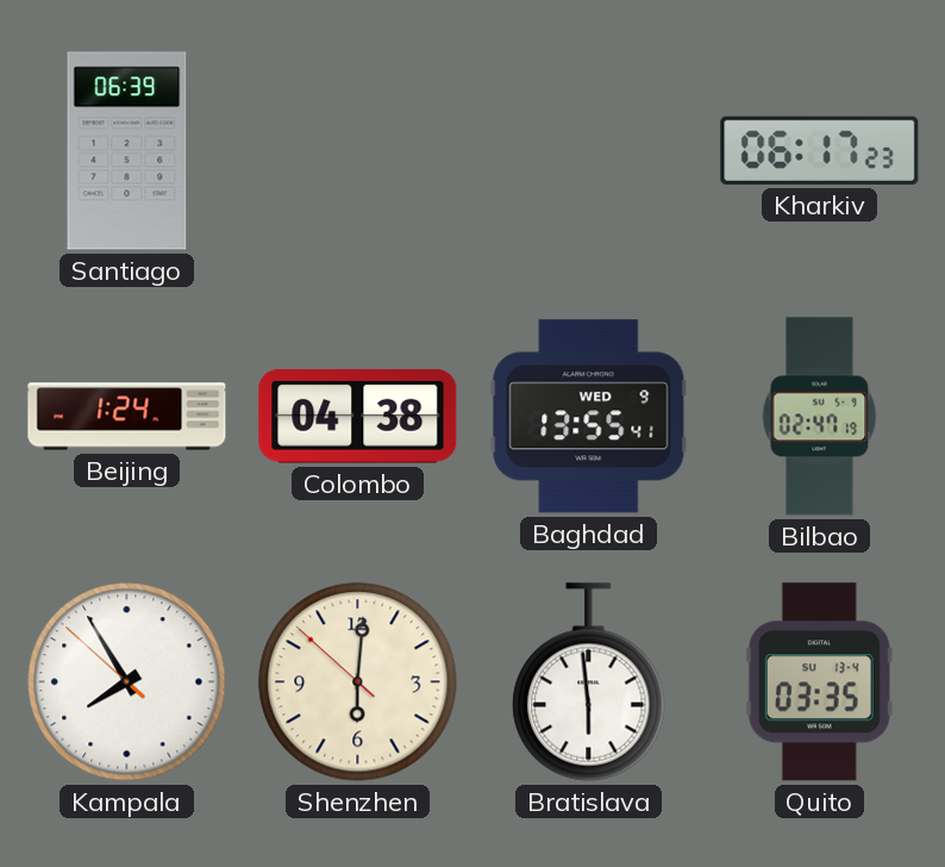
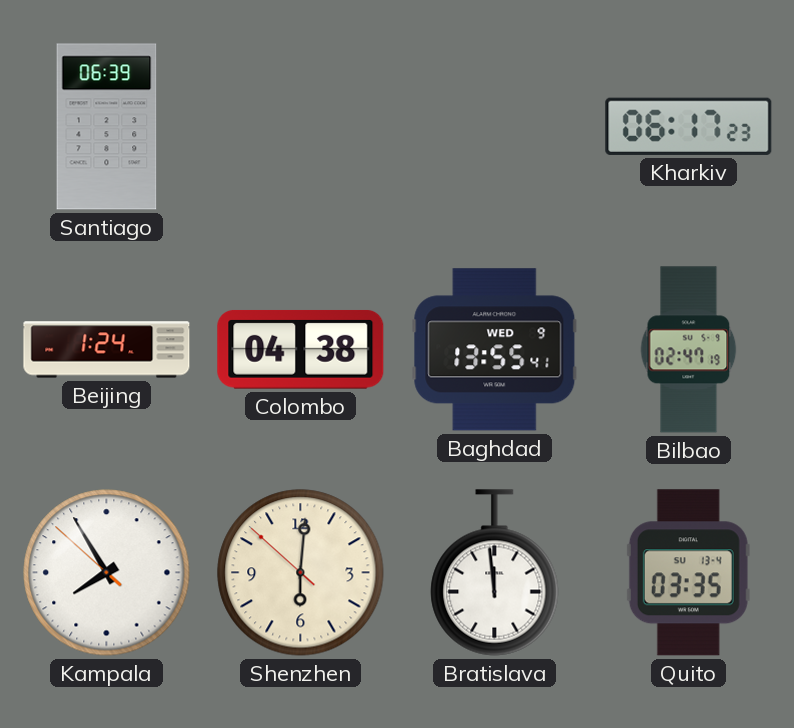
Bratislava: 5:59 -> 11:59 (495, 573)
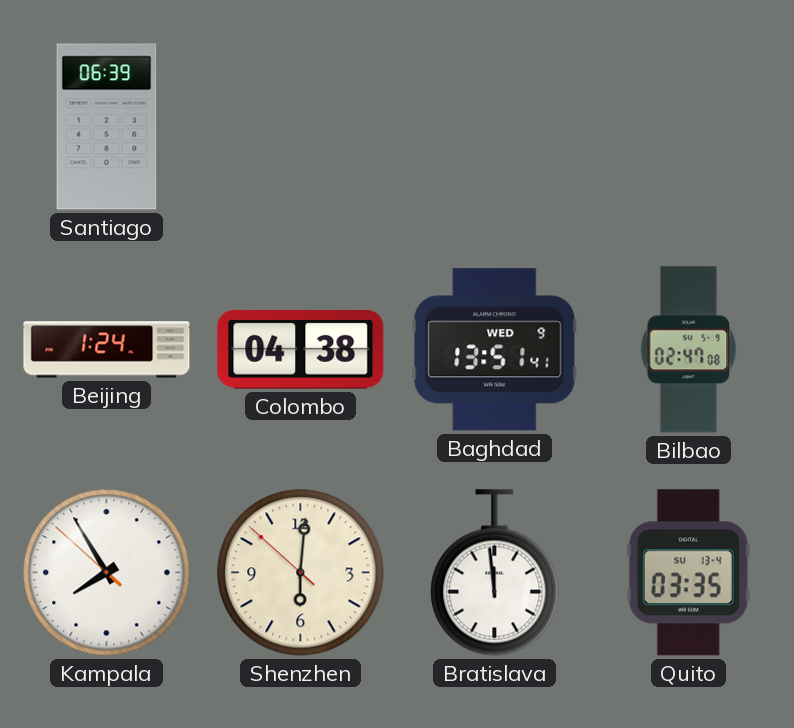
Kharkiv: 06:17 -> none (689, 126)
Baghdad: 13:55 -> 13:51 (495, 350)
Bilbao: 02:47:19 -> 02:47:08 (689, 350)
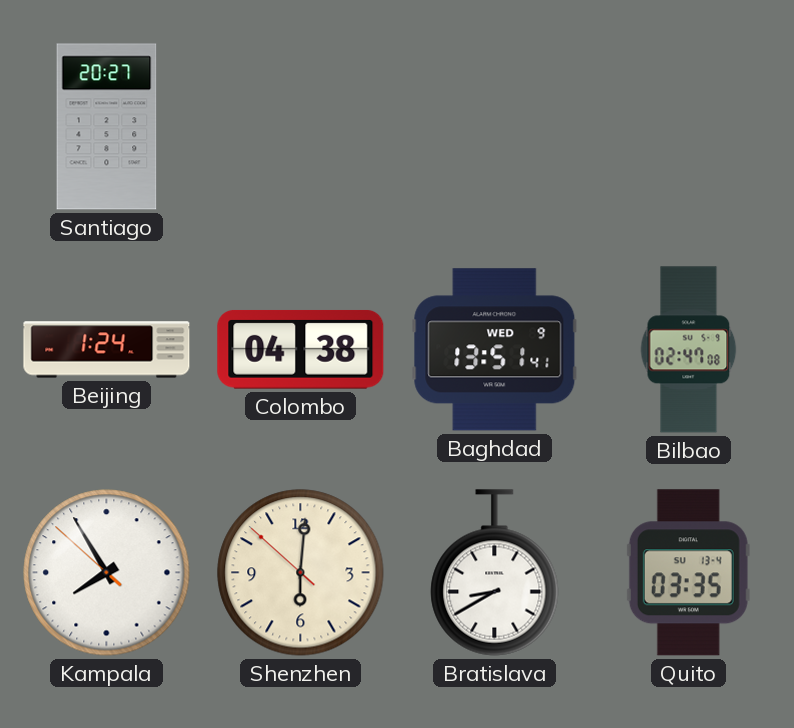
Santiago: 06:39 -> 20:27 (107, 127)
Bratislava: 11:59 -> 8:40 (495, 573)
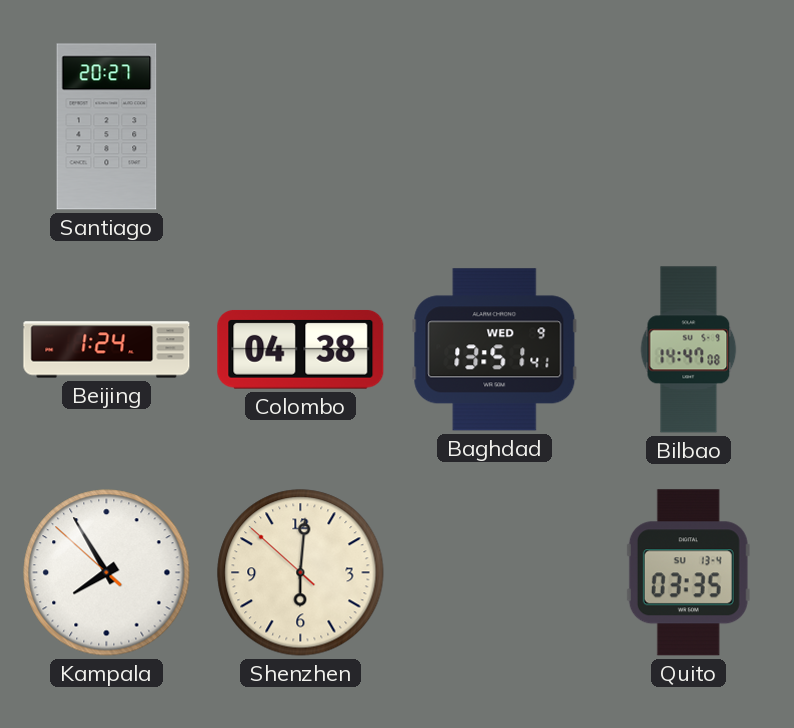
Bilbao: 02:47 -> 14:47 (689, 350)
Bratislava: 8:40 -> none (495, 573)
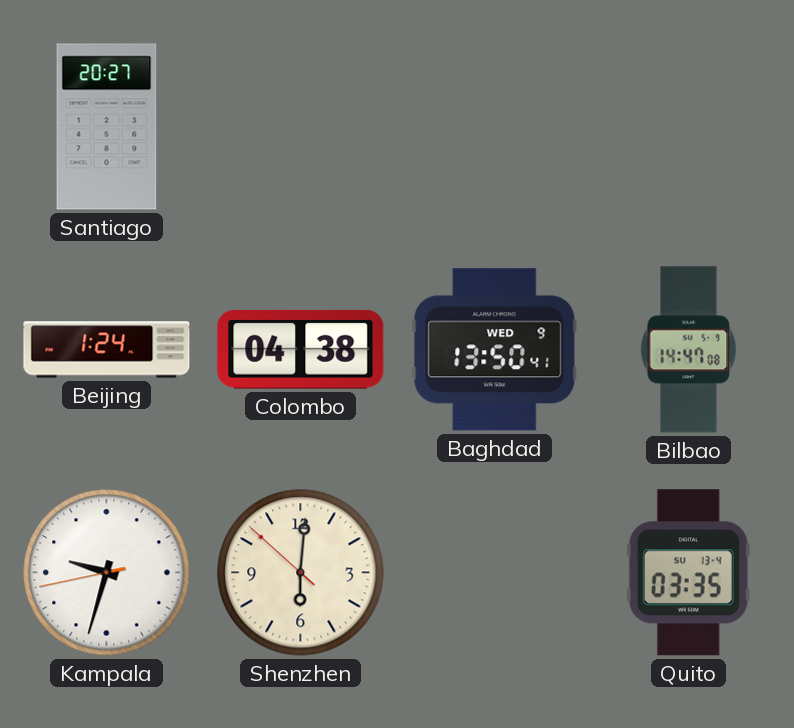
Baghdad: 13:51 -> 13:50 (495, 350)
Kampala: 7:54 -> 9:32 (107, 573)
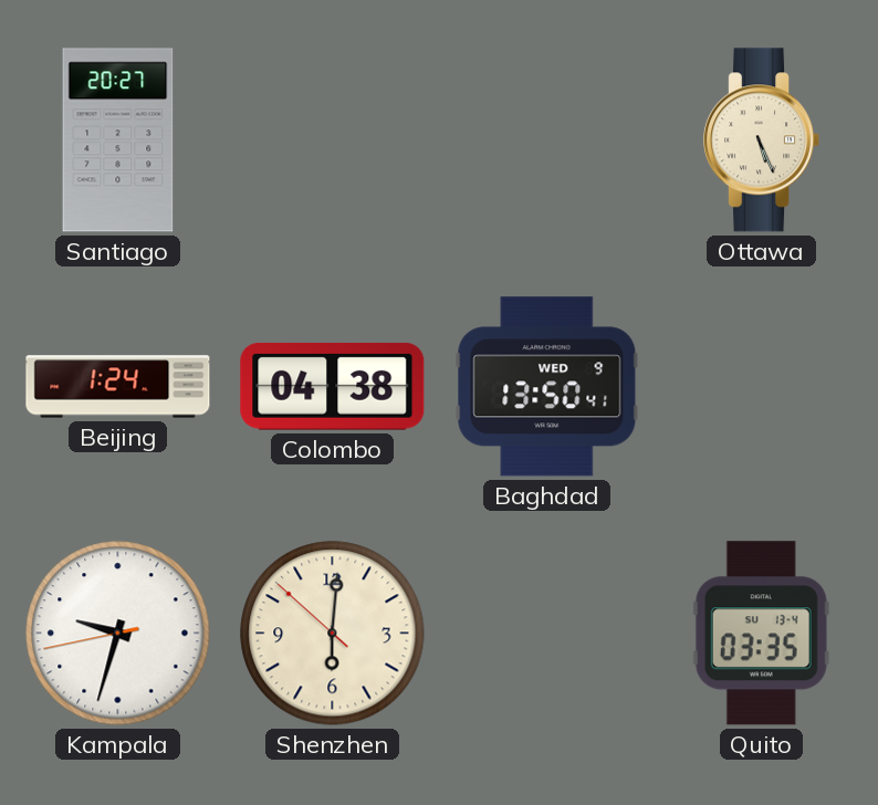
Ottawa: none -> 5:26 (762, 140)
Bilbao: 14:47 -> none (689, 350)
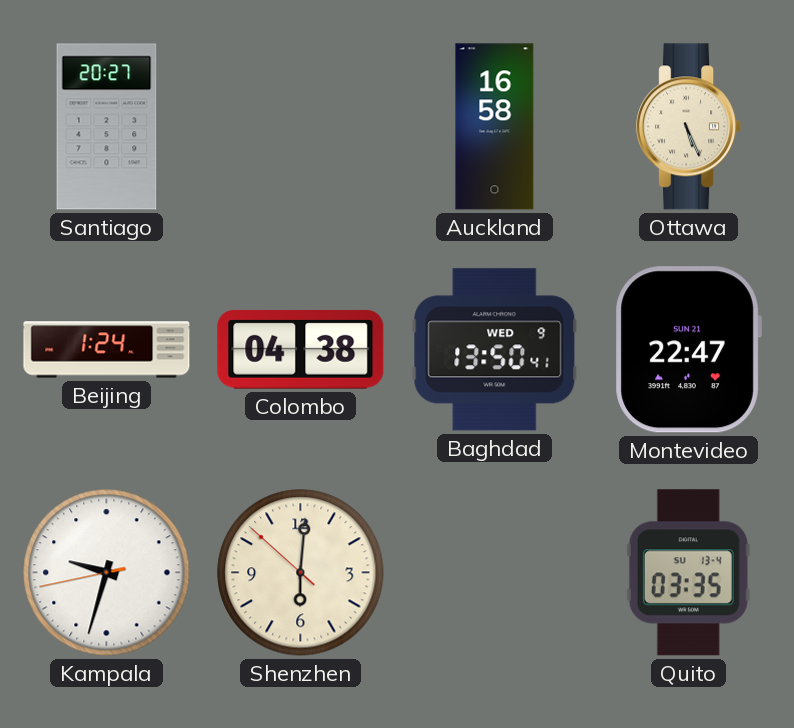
Auckland: none -> 16:58 (495, 127)
Montevideo: none -> 22:47 (688, 350)
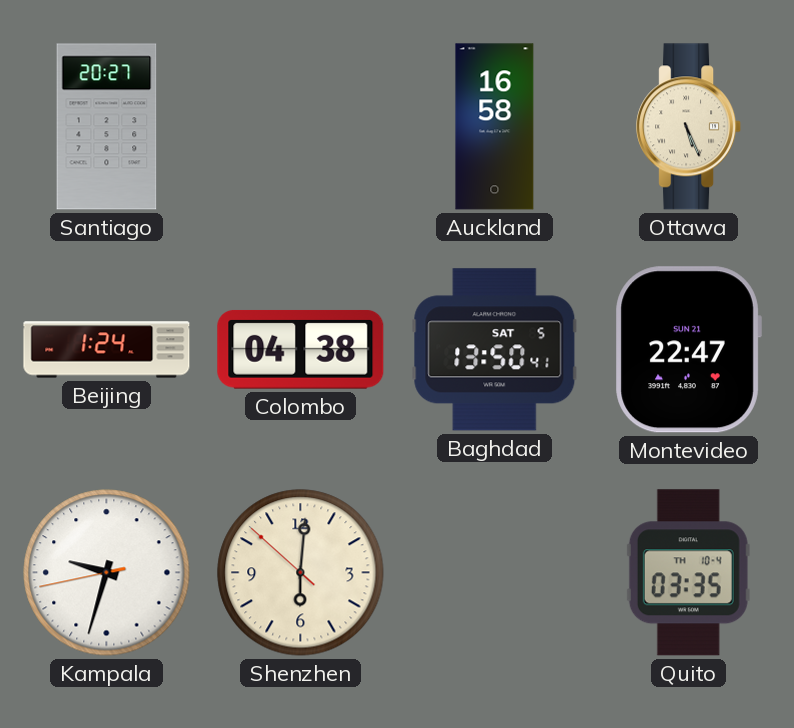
Baghdad date: WED 9 -> SAT 5 (495, 350)
Quito date: SU 13-4 -> TH 10-4 (688, 573)
